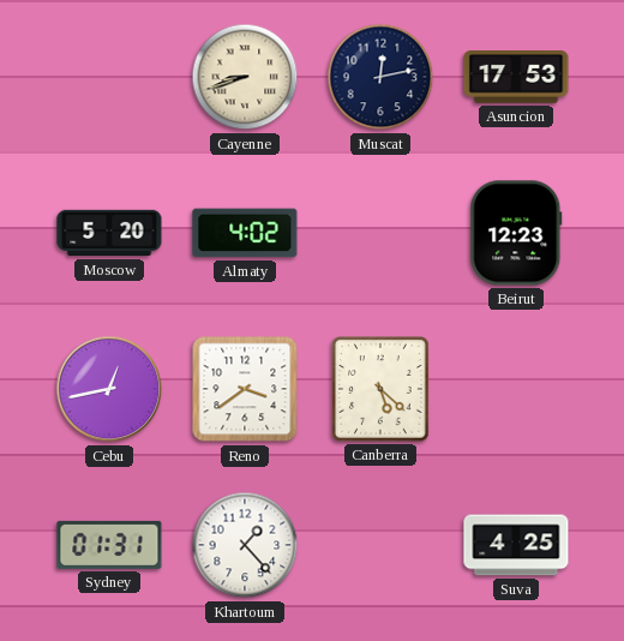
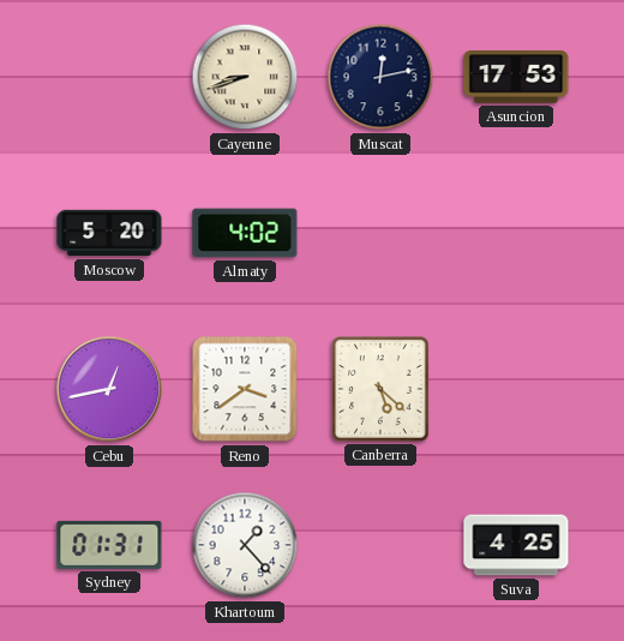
Beirut: 12:23 -> none (516, 233)
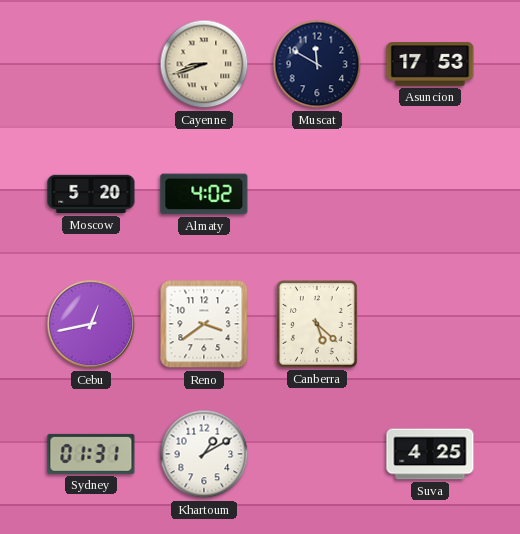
Muscat: 12:13 -> 11:50 (317, 64)
Khartoum: 1:23 -> 1:10 (204, 454)
